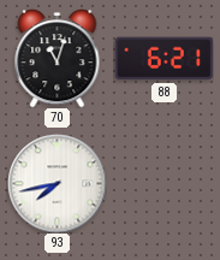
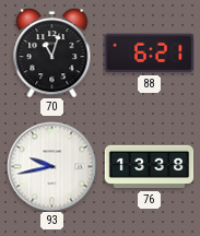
93: 7:43 -> 9:43 (51, 166)
76: none -> 13:38 (149, 167)
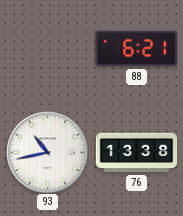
70: 11:03 -> none (52, 54)
93: 9:43 -> 10:43 (47, 152)
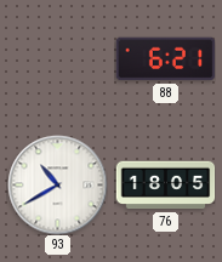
93: 10:43 -> 10:40 (57, 184)
76: 13:38 -> 18:05 (165, 186)
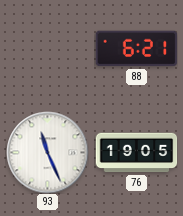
93: 10:40 -> 11:26 (47, 152)
76: 18:05 -> 19:05 (136, 153)
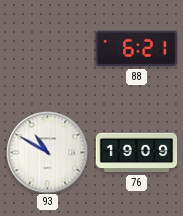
93: 11:26 -> 10:50 (47, 152)
76: 19:05 -> 19:09 (136, 153)
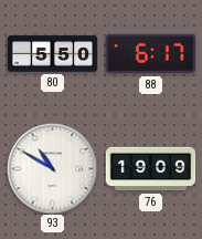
80: none -> 5:50 (52, 54)
88: 6:21 -> 6:17 (150, 54)
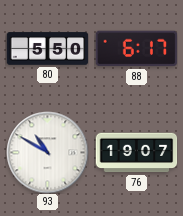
76: 19:09 -> 19:07 (136, 153)
